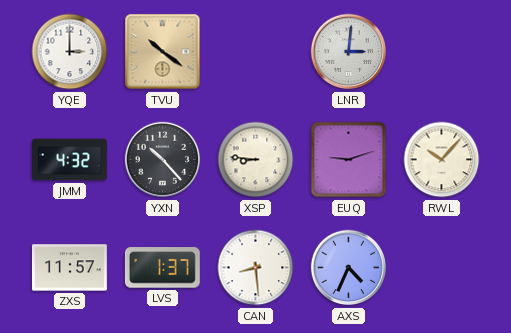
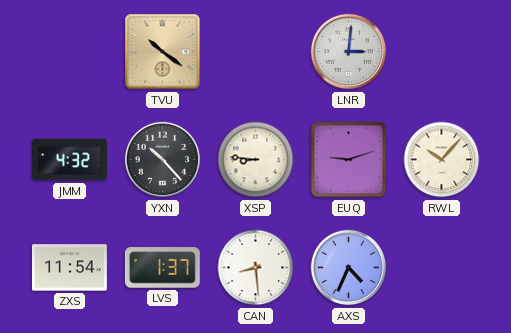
YQE: 3:00 -> none (70, 52)
ZXS: 11:57 -> 11:54 (69, 268)
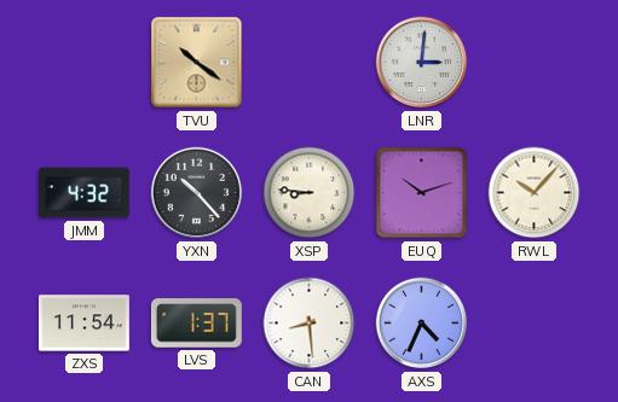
EUQ: 9:12 -> 10:12 (422, 193)
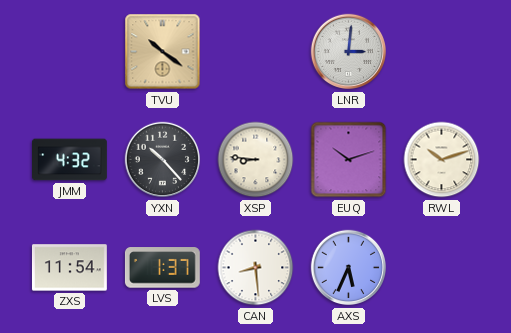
RWL: 10:07 -> 10:12 (442, 160)
AXS: 4:34 -> 5:34 (349, 268)
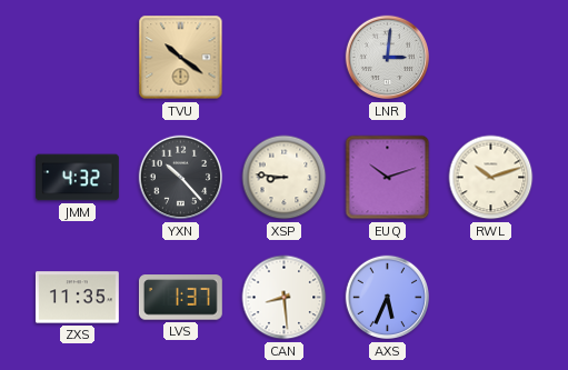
ZXS: 11:54 -> 11:35 (77, 298)
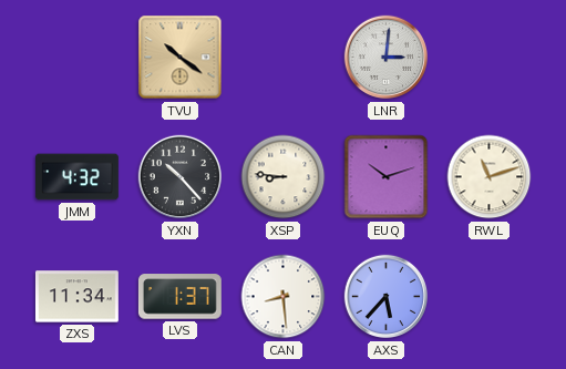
RWL: 10:12 -> 11:12 (490, 177)
ZXS: 11:35 -> 11:34 (76, 297)
AXS: 5:34 -> 5:37 (387, 297)
